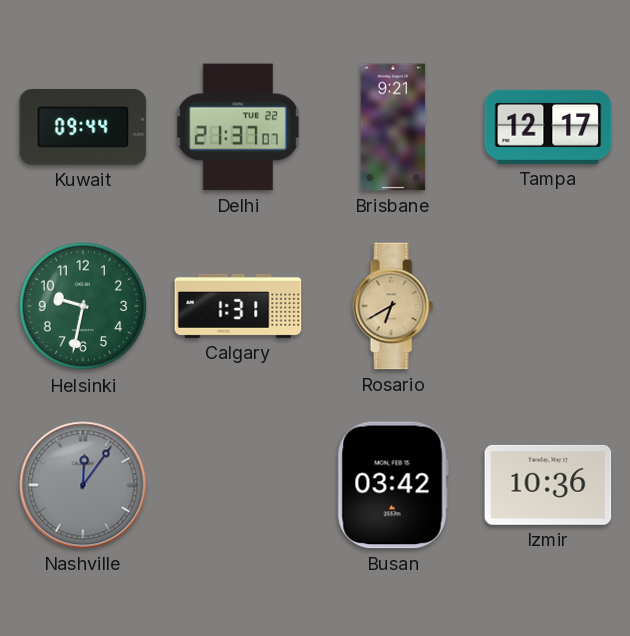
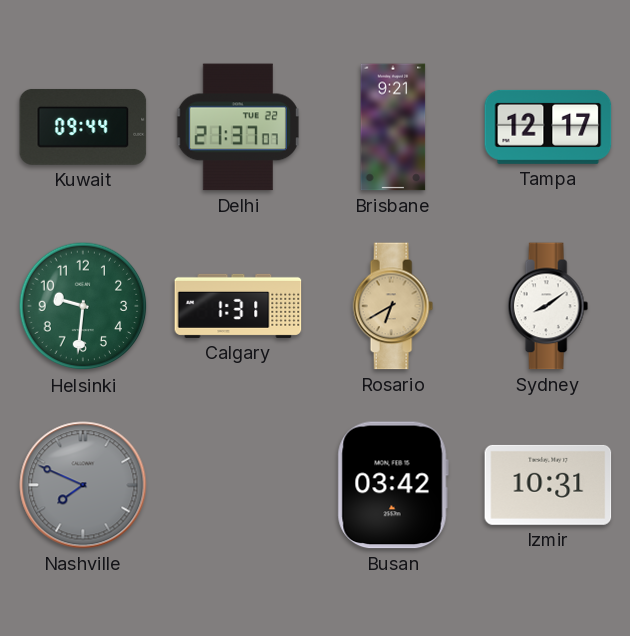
Helsinki: 9:32 -> 9:31 (83, 306)
Sydney: none -> 8:09 (548, 306)
Nashville: 12:06 -> 7:49 (83, 485)
Izmir: 10:36 -> 10:31 (548, 485)
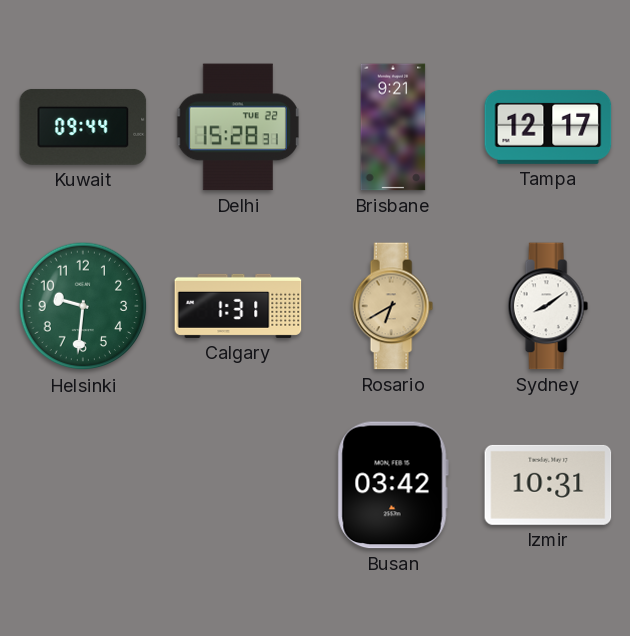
Delhi: 21:37 -> 15:28 (238, 127)
Nashville: 7:49 -> none (83, 485)
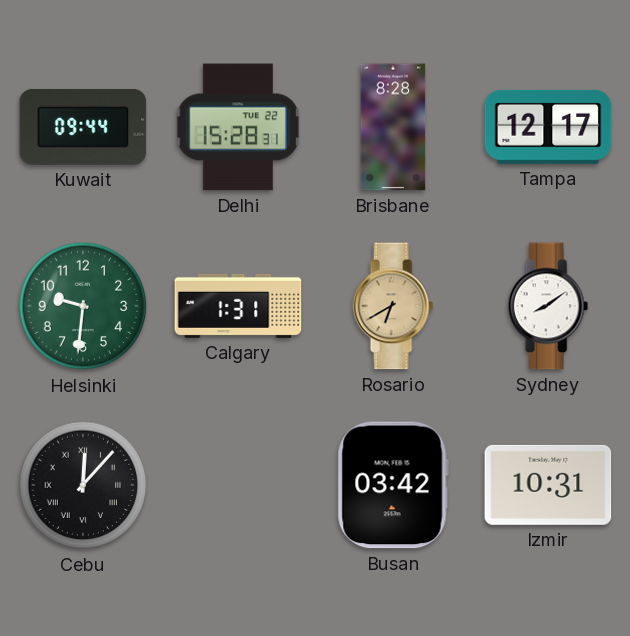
Brisbane: 9:21 -> 8:28 (393, 127)
Cebu: none -> 12:07 (83, 485)
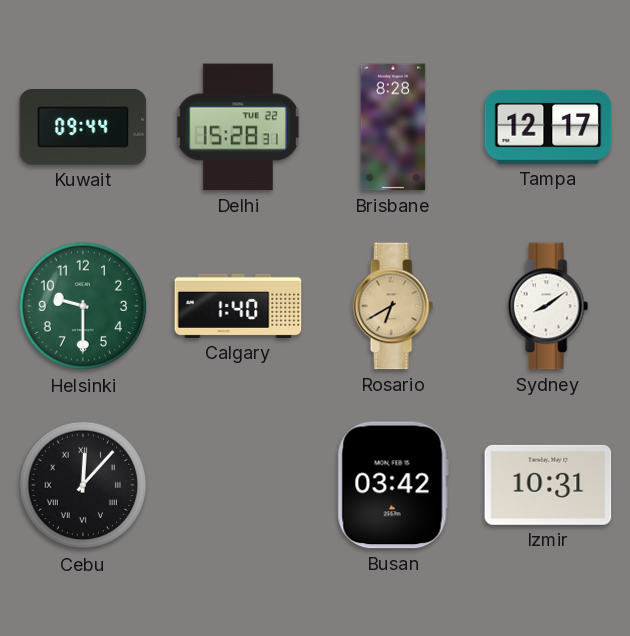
Helsinki: 9:31 -> 9:30 (83, 306)
Calgary: 1:31 -> 1:40 (238, 306)
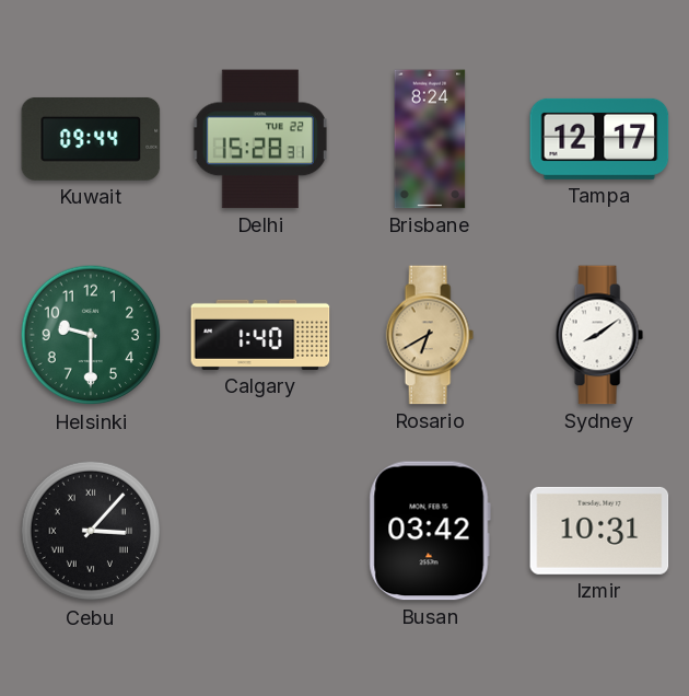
Brisbane: 8:28 -> 8:24 (430, 139)
Cebu: 12:07 -> 3:07 (91, 531)
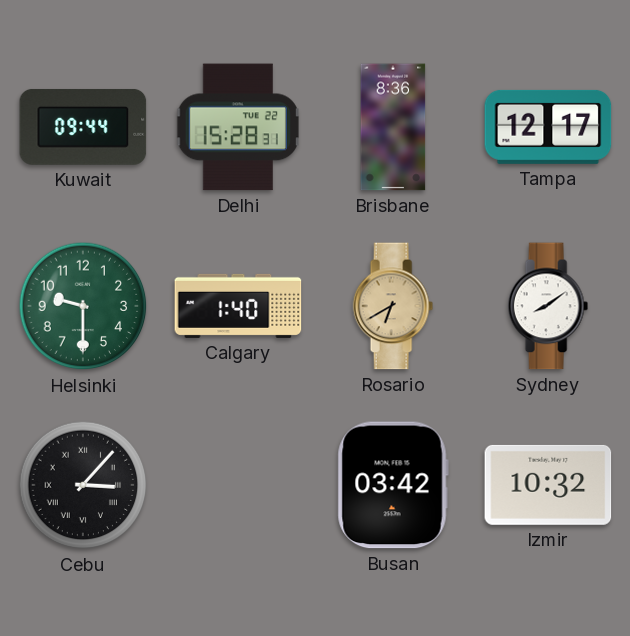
Brisbane: 8:24 -> 8:36 (393, 127)
Izmir: 10:31 -> 10:32 (548, 485)
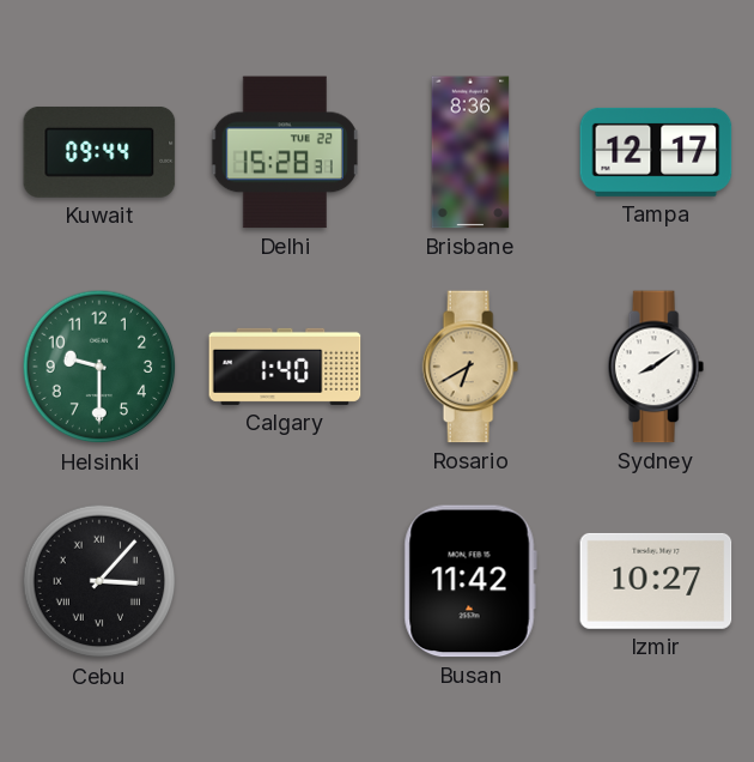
Busan: 03:42 -> 11:42 (470, 581)
Izmir: 10:32 -> 10:27 (656, 581)
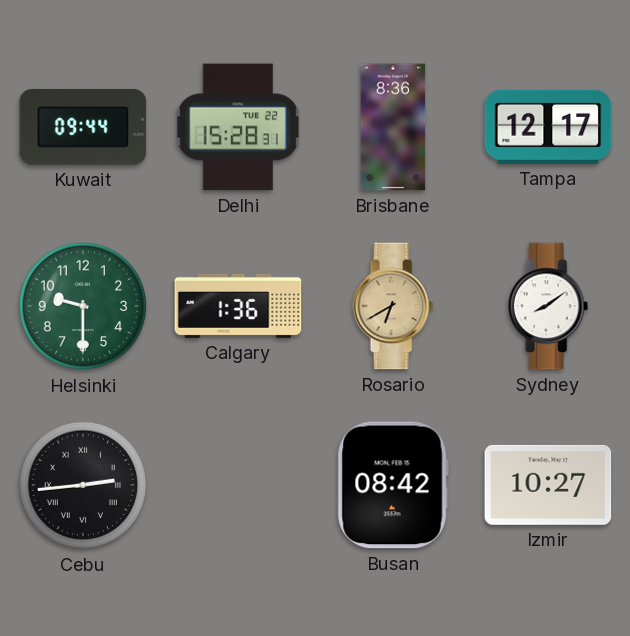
Calgary: 1:40 -> 1:36 (238, 306)
Cebu: 3:07 -> 2:44 (83, 485)
Busan: 11:42 -> 08:42 (393, 485)
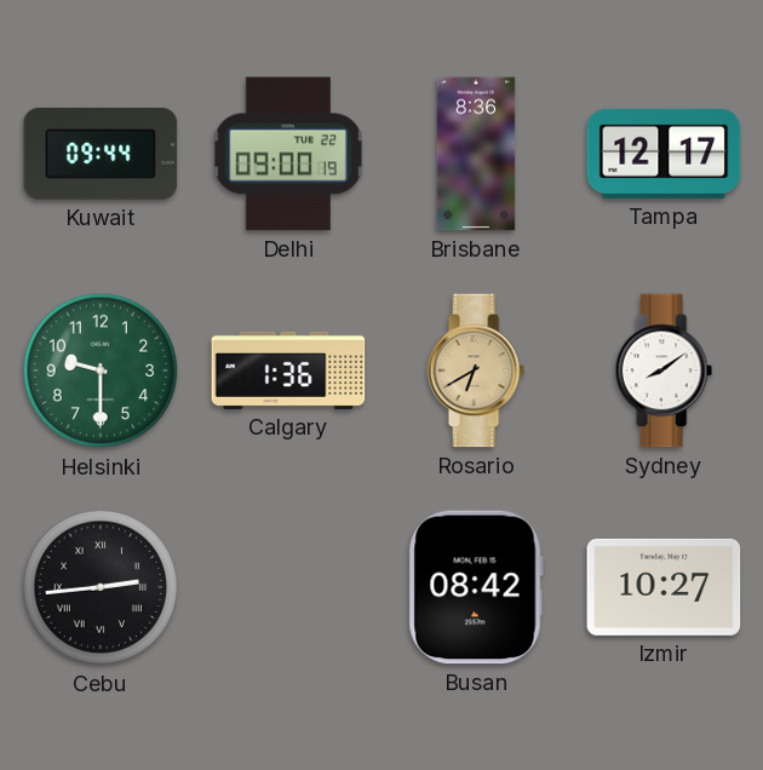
Delhi: 15:28 -> 09:00 (288, 154)
